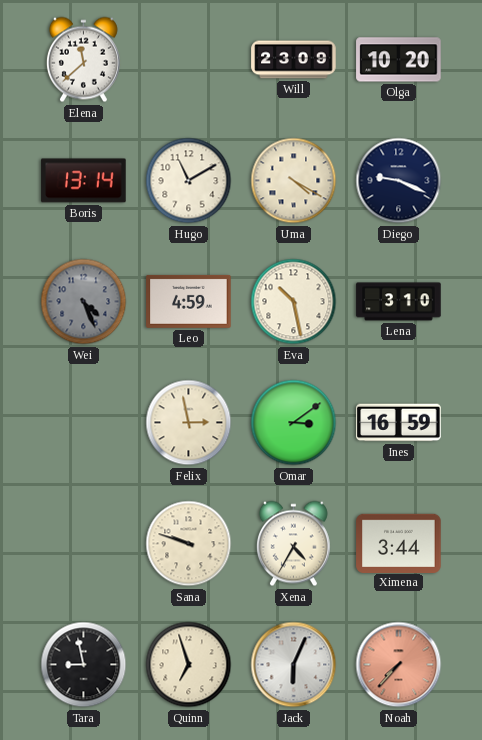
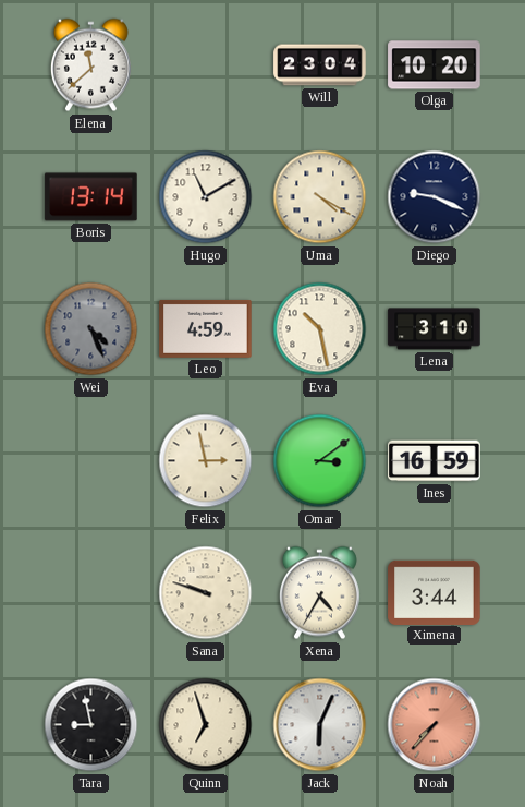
Will: 23:09 -> 23:04 (320, 65)
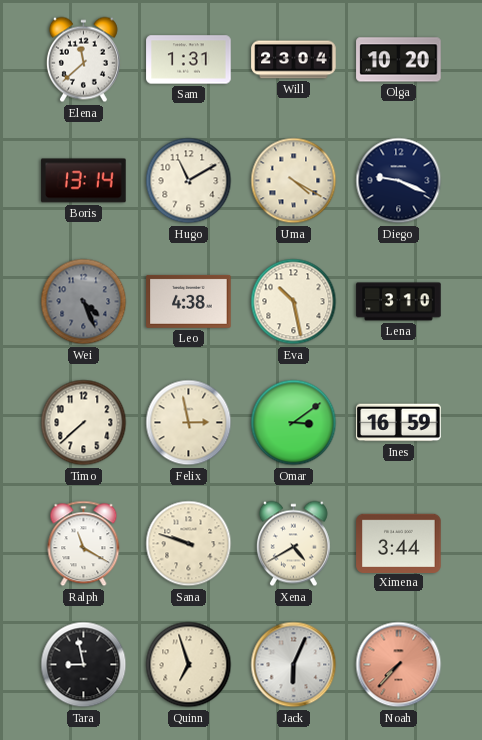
Sam: none -> 1:31 (189, 60)
Leo: 4:59 -> 4:38 (189, 301)
Timo: none -> 7:38 (84, 423)
Ralph: none -> 11:20 (84, 544)
Xena: 4:35 -> 4:40 (293, 544)
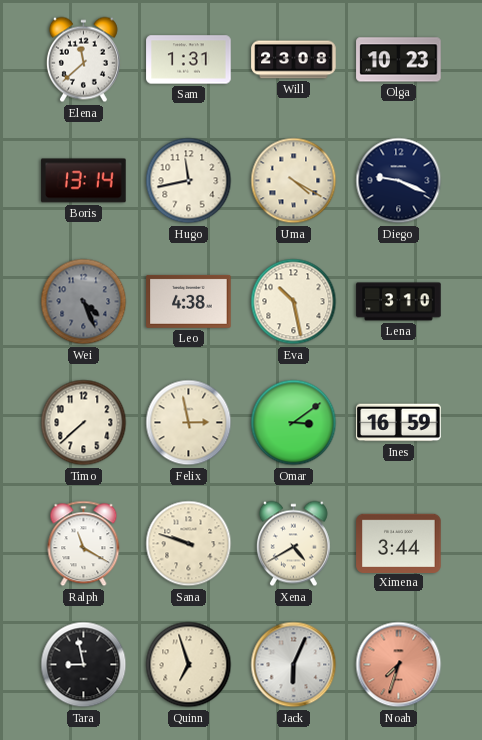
Will: 23:04 -> 23:08 (294, 60)
Olga: 10:20 -> 10:23 (399, 60)
Hugo: 11:10 -> 11:43 (189, 181)
Noah: 7:37 -> 7:33 (399, 665)
